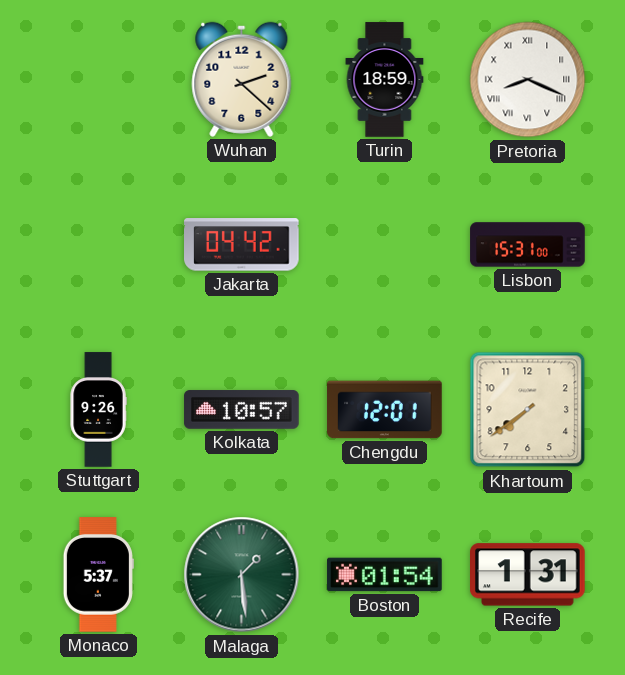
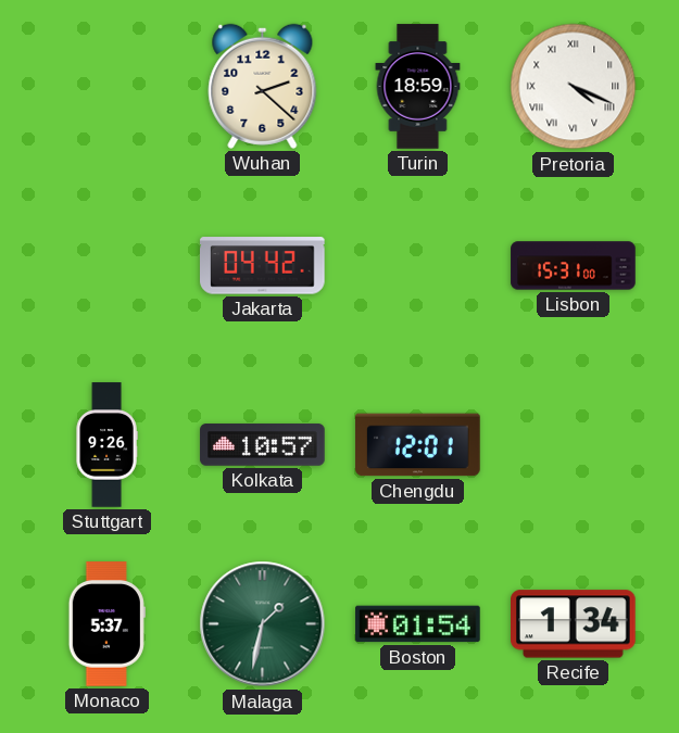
Pretoria: 8:19 -> 4:19 (574, 87)
Khartoum: 7:39 -> none (528, 410)
Malaga: 1:29 -> 1:32 (263, 624)
Recife: 1:31 -> 1:34 (574, 624)
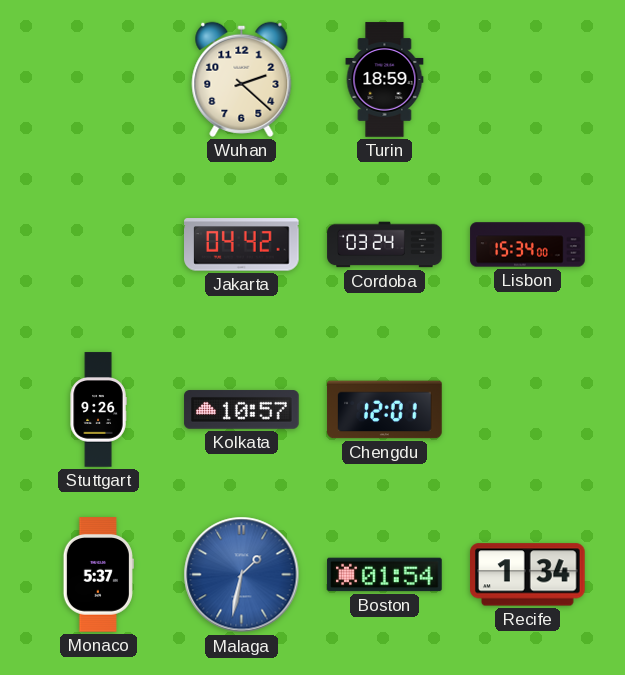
Pretoria: 4:19 -> none (574, 87)
Cordoba: none -> 03:24 (385, 245)
Lisbon: 15:31 -> 15:34 (528, 245)
Malaga dial: green -> blue (242, 575)
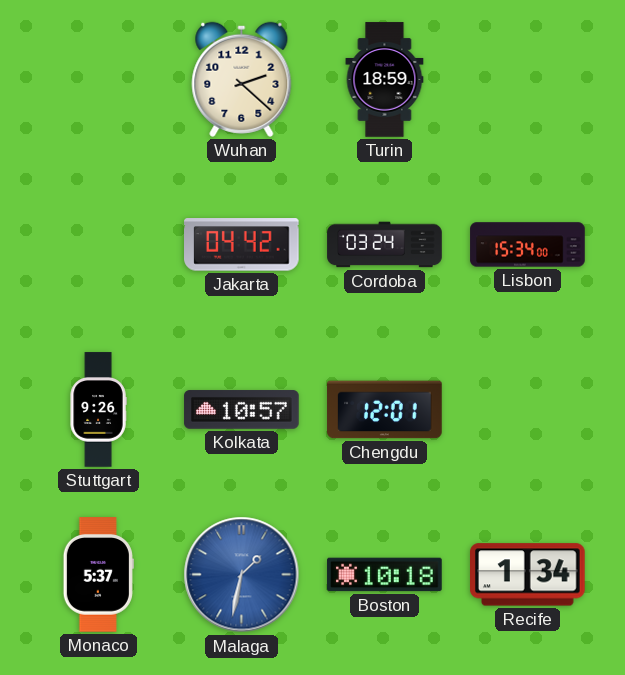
Boston: 01:54 -> 10:18 (385, 575)
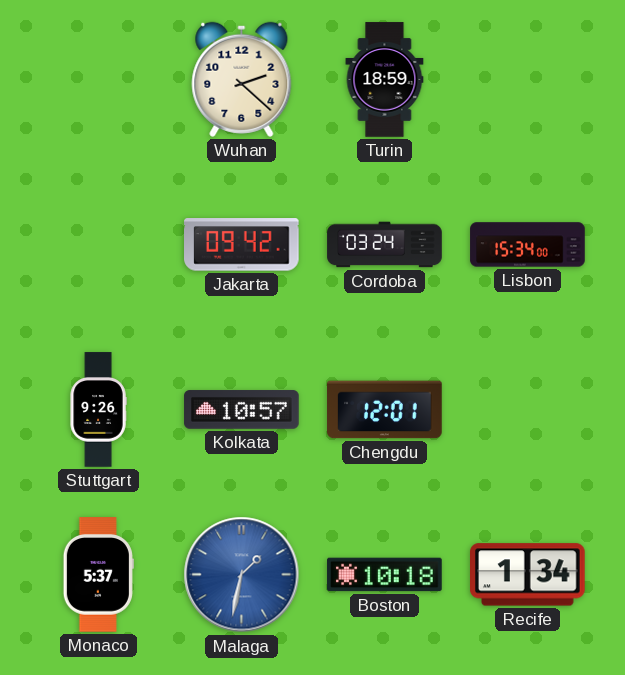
Jakarta: 04:42 -> 09:42 (242, 245)
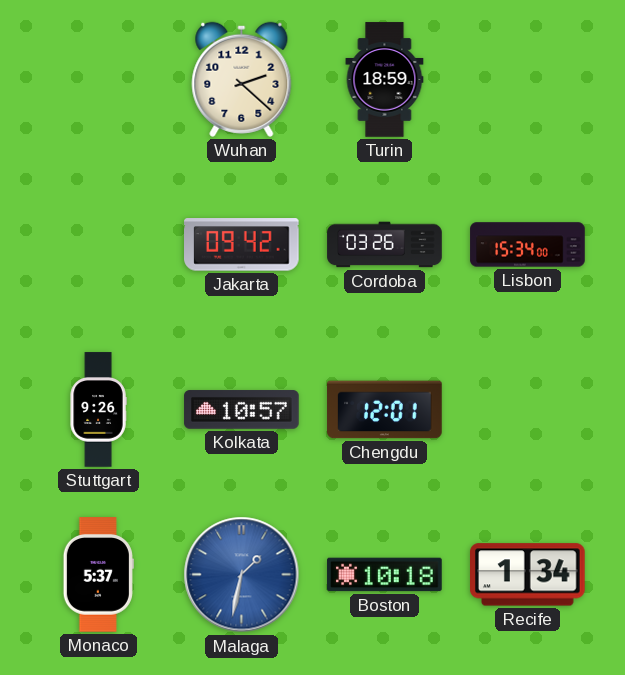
Cordoba: 03:24 -> 03:26 (385, 245)
